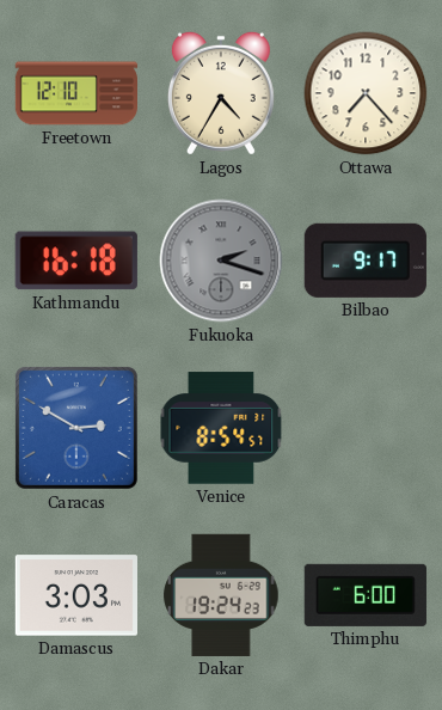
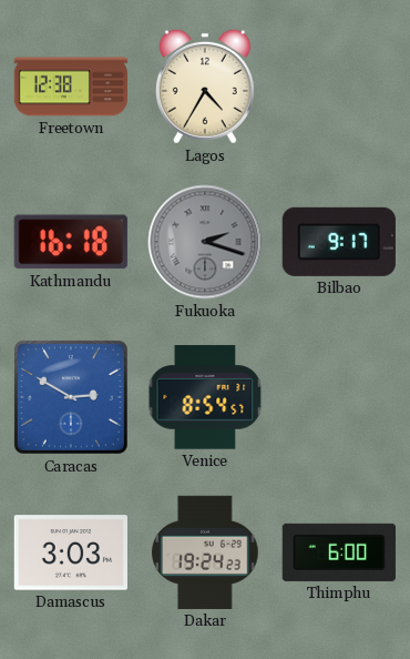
Freetown: 12:10 -> 12:38 (70, 87)
Ottawa: 7:23 -> none (366, 93)
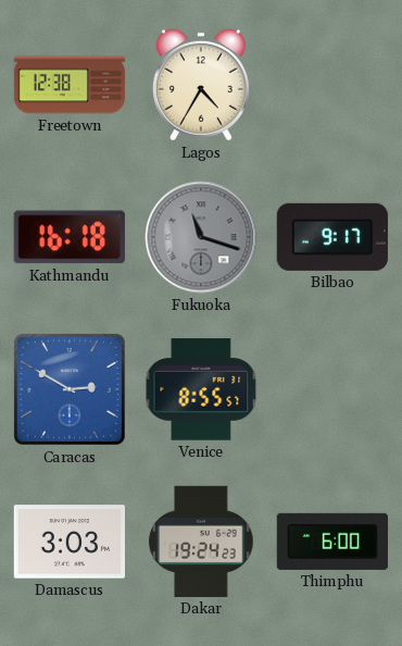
Fukuoka: 2:18 -> 11:18 (201, 237)
Venice: 8:54 -> 8:55 (201, 389)
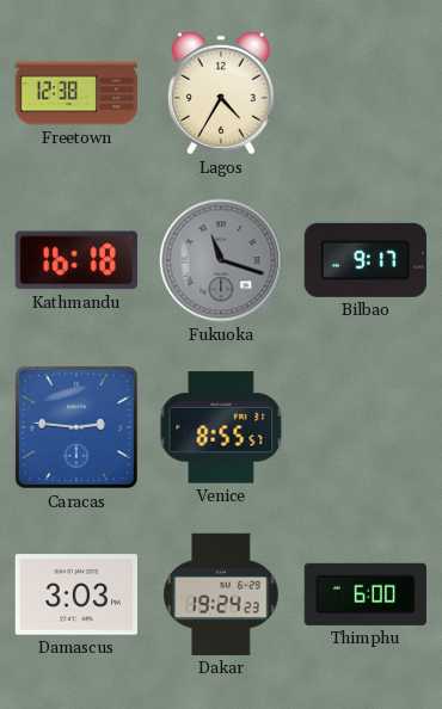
Caracas: 2:50 -> 2:46 (76, 427)
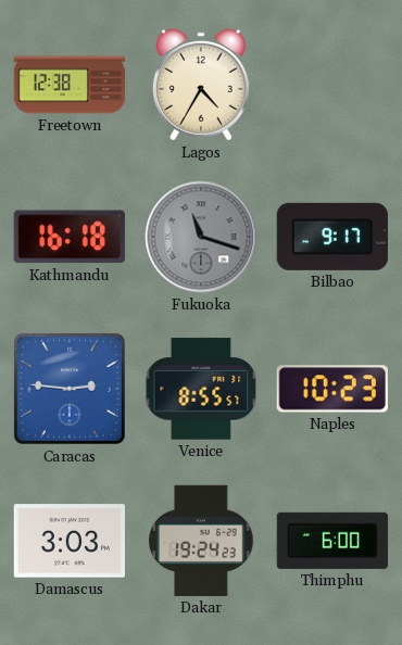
Naples: none -> 10:23 (332, 389)
